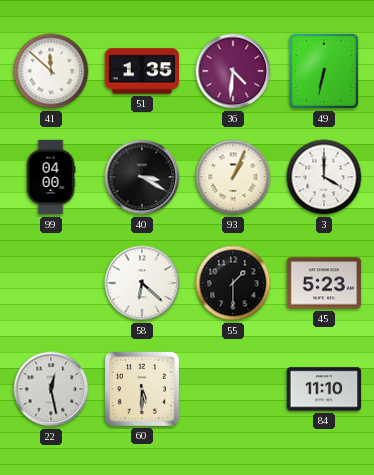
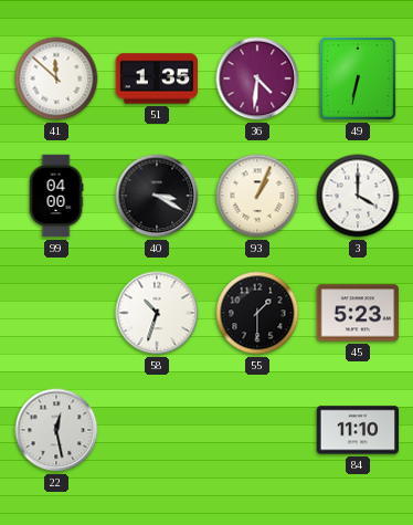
58: 6:22 -> 10:33 (157, 313)
60: 5:30 -> none (142, 389)
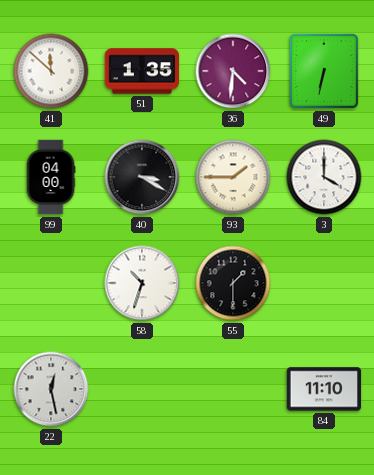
93: 1:04 -> 1:45 (233, 177)
45: 5:23 -> none (358, 313)
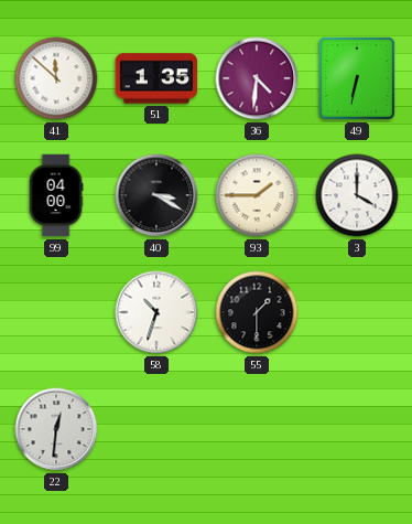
22: 12:28 -> 12:31 (56, 429)
84: 11:10 -> none (324, 389)
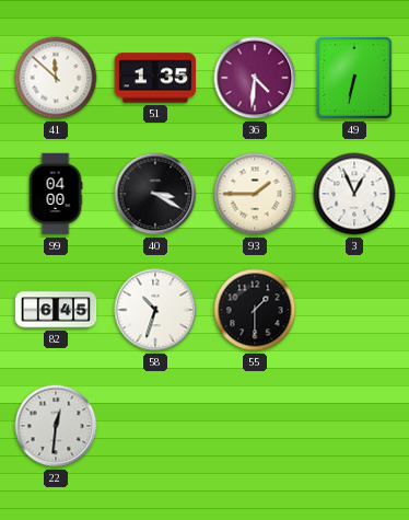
3: 4:00 -> 12:56 (354, 194)
82: none -> 6:45 (56, 310)
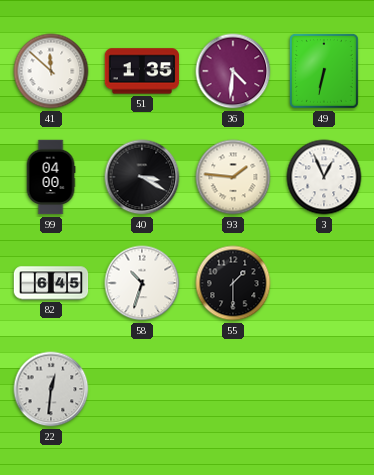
93: 1:45 -> 1:46 (233, 177)
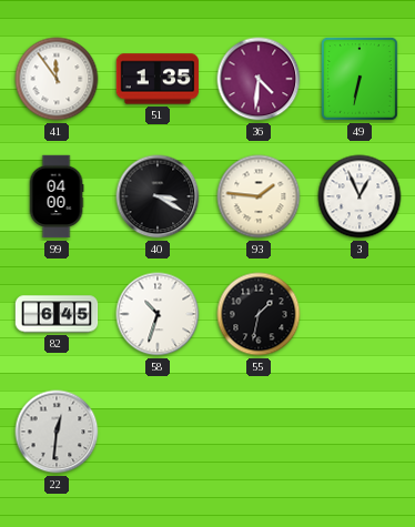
41: 11:52 -> 11:54 (57, 79)
55: 1:30 -> 1:32 (259, 314)
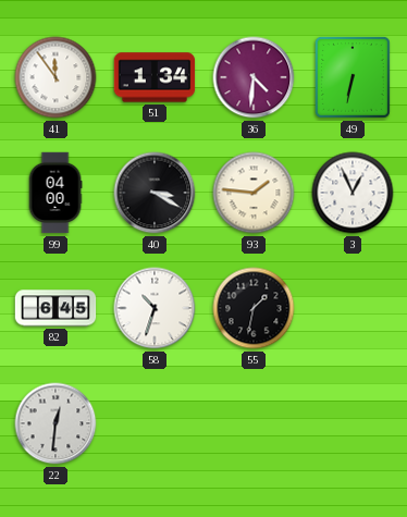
51: 1:35 -> 1:34 (155, 77)
